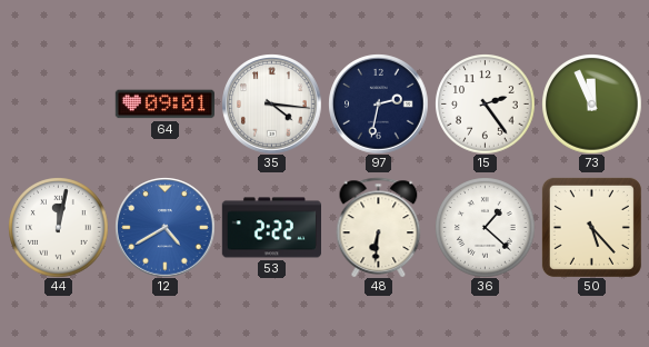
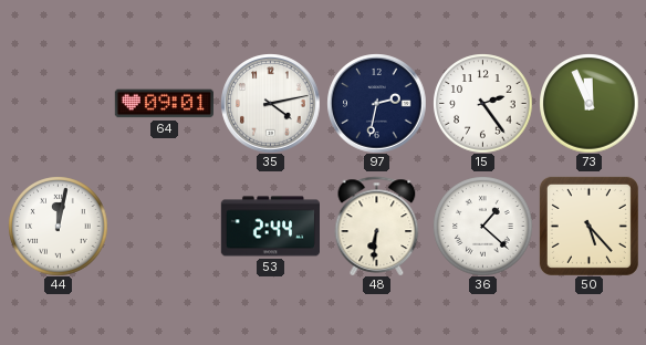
35: 4:16 -> 4:13 (270, 103)
12: 4:40 -> none (164, 227)
53: 2:22 -> 2:44 (270, 227)
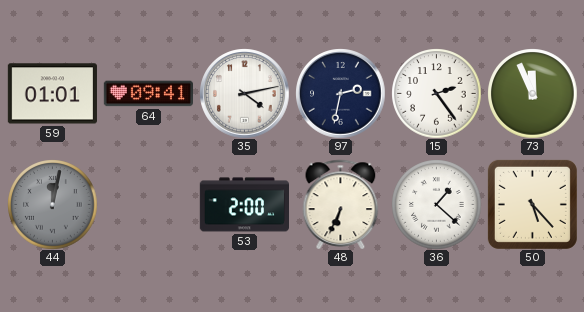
59: none -> 01:01 (52, 94)
64: 09:01 -> 09:41 (148, 94)
44 dial: white -> grey (52, 204)
53: 2:44 -> 2:00 (244, 205)
48: 6:31 -> 6:34 (341, 204)
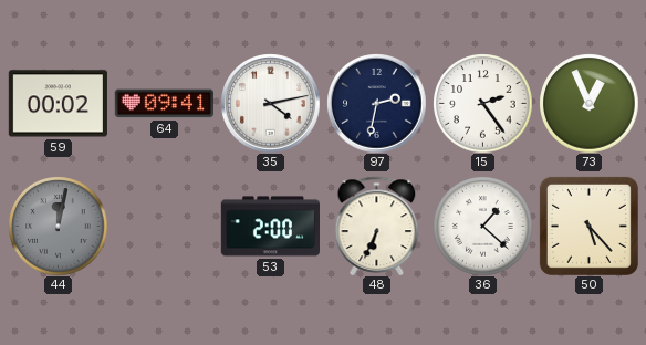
59: 01:01 -> 00:02 (58, 104)
73: 11:56 -> 12:56 (588, 103)
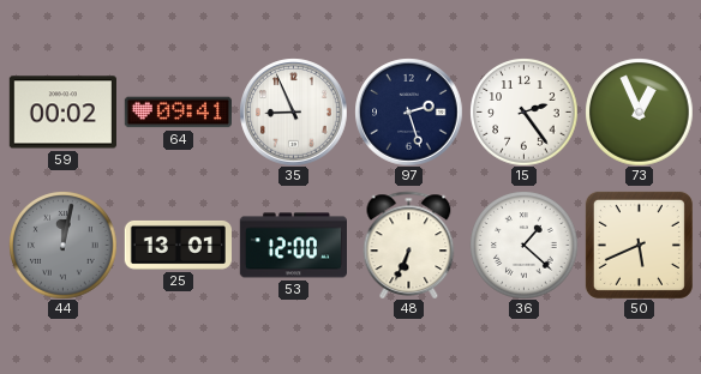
35: 4:13 -> 8:56 (293, 111)
97: 2:32 -> 2:27 (408, 111)
25: none -> 13:01 (178, 245)
53: 2:00 -> 12:00 (293, 246)
50: 5:23 -> 5:41 (639, 245)
